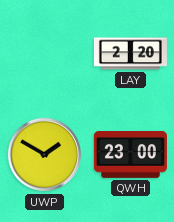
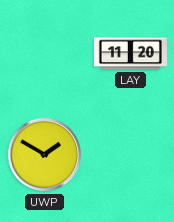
LAY: 2:20 -> 11:20 (130, 54)
QWH: 23:00 -> none (130, 155)
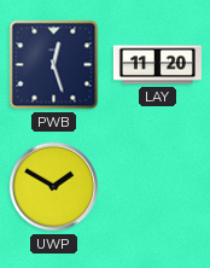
PWB: none -> 12:27 (54, 65)
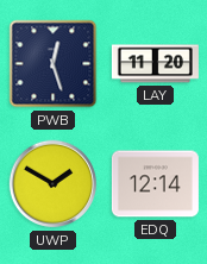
EDQ: none -> 12:14 (155, 184)
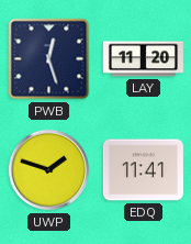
UWP: 1:50 -> 1:48 (49, 170)
EDQ: 12:14 -> 11:41 (143, 170)
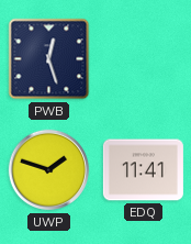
LAY: 11:20 -> none (143, 59)
